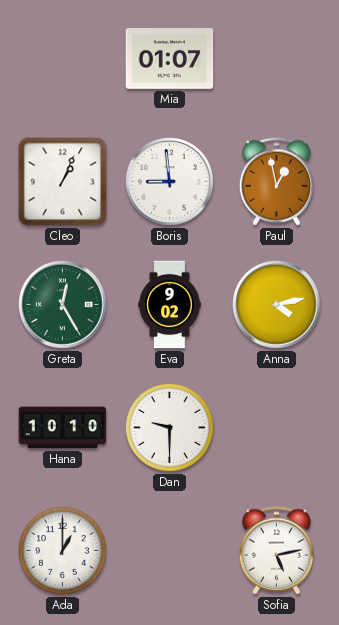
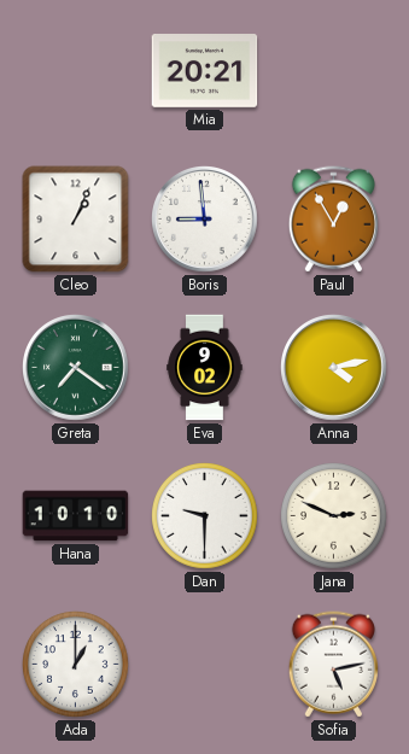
Mia: 01:07 -> 20:21 (205, 71)
Paul: 12:58 -> 12:55 (333, 220)
Greta: 12:25 -> 7:21 (76, 368)
Jana: none -> 2:49 (334, 516)
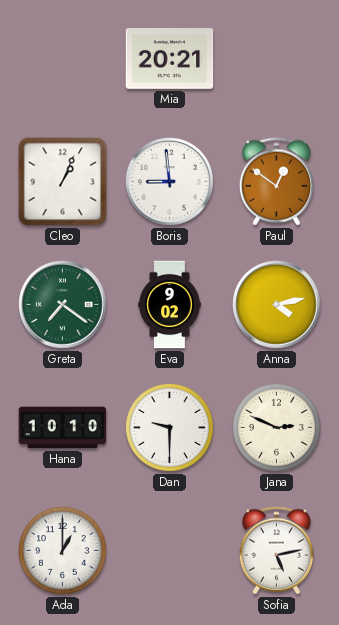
Paul: 12:55 -> 12:51 (276, 182)
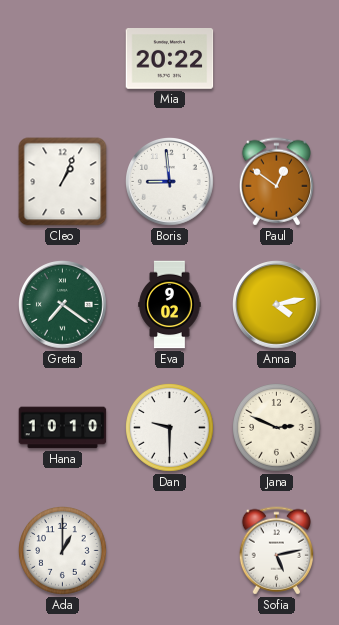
Mia: 20:21 -> 20:22 (170, 59)
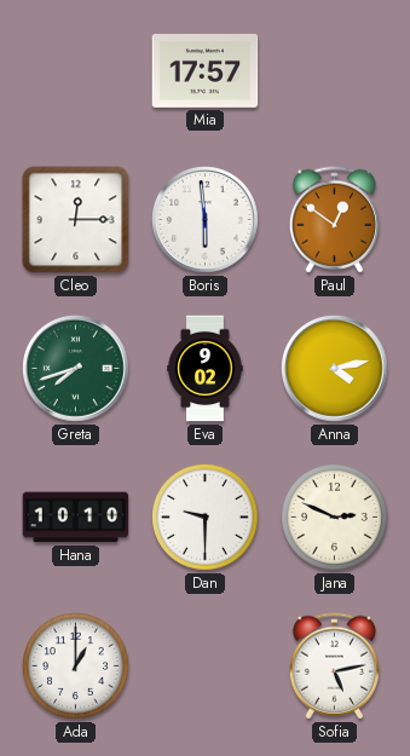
Mia: 20:22 -> 17:57 (206, 71)
Cleo: 1:04 -> 12:15 (76, 220)
Boris: 8:59 -> 5:59 (206, 220)
Greta: 7:21 -> 7:42 (76, 369)
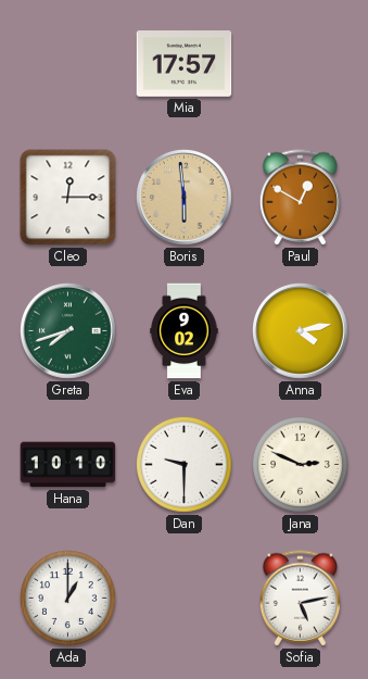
Boris dial: white -> champagne (185, 198)
Paul: 12:51 -> 12:50 (300, 198)
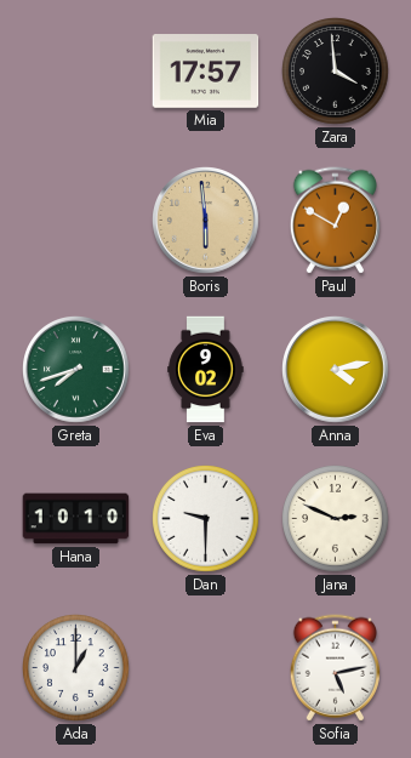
Zara: none -> 3:59 (336, 72)
Cleo: 12:15 -> none (68, 198)
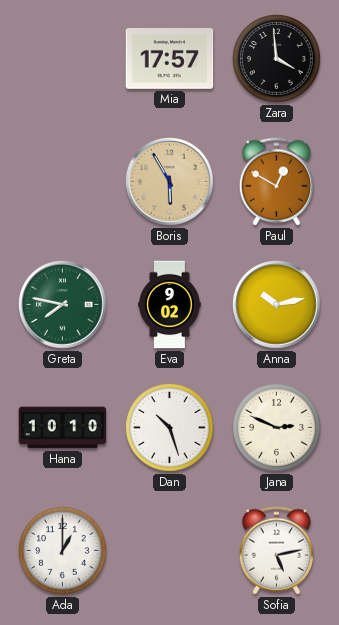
Boris: 5:59 -> 5:55 (170, 182)
Greta: 7:42 -> 7:47 (63, 305)
Anna: 4:13 -> 10:13 (277, 305)
Dan: 9:30 -> 10:27 (170, 428)
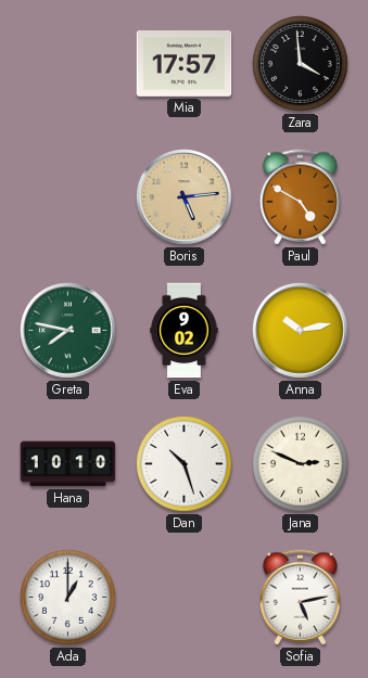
Boris: 5:55 -> 5:14 (185, 197)
Paul: 12:50 -> 4:50 (300, 197)
